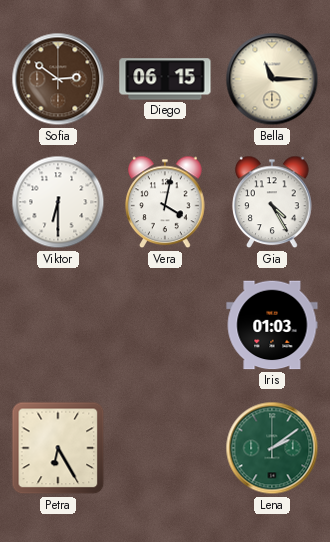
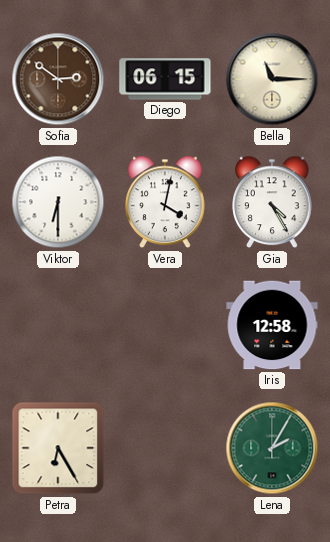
Iris: 01:03 -> 12:58 (272, 325)
Lena: 2:09 -> 2:05 (272, 448)
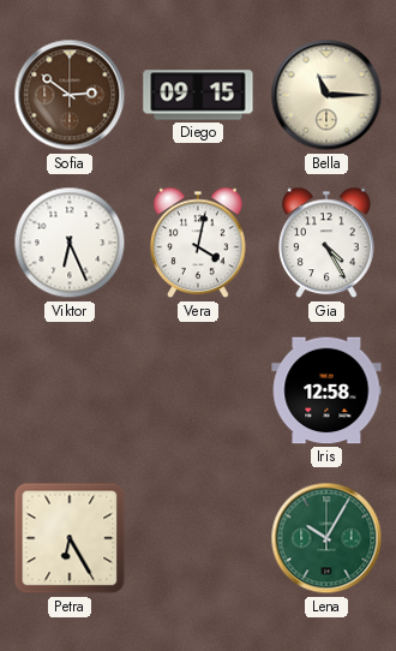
Diego: 06:15 -> 09:15 (198, 95)
Viktor: 6:30 -> 6:26 (70, 243)
Lena: 2:05 -> 10:05 (326, 538)
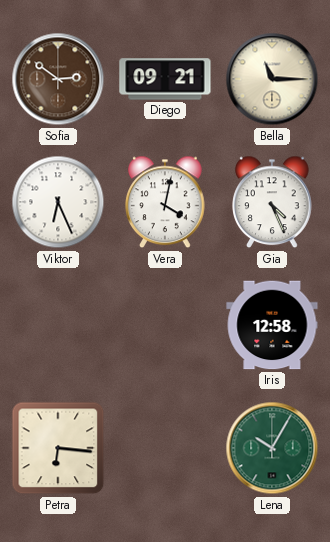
Diego: 09:15 -> 09:21 (165, 79)
Gia: 4:25 -> 4:26 (272, 202)
Petra: 6:25 -> 6:16 (58, 448)
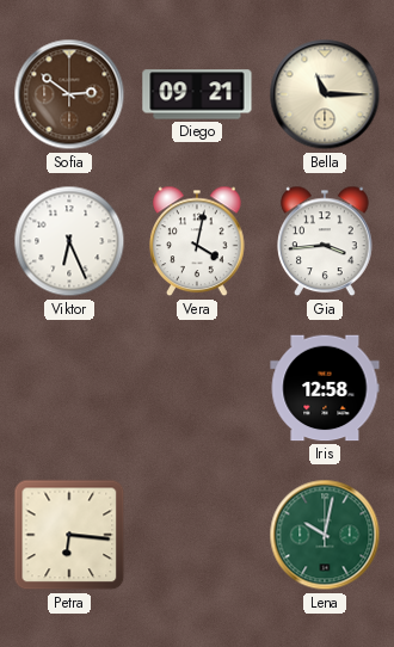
Gia: 4:26 -> 3:44 (325, 241)
Lena: 10:05 -> 10:02 (325, 535)
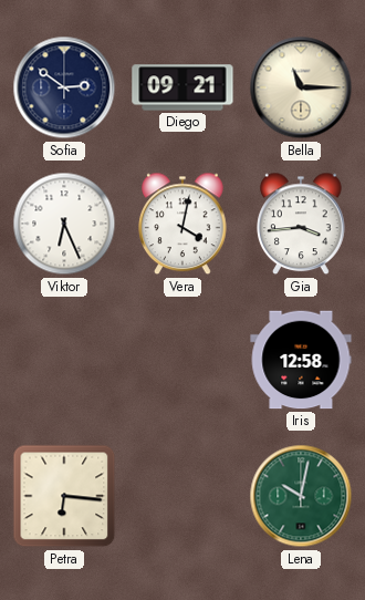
Sofia dial: brown -> navy (64, 87)
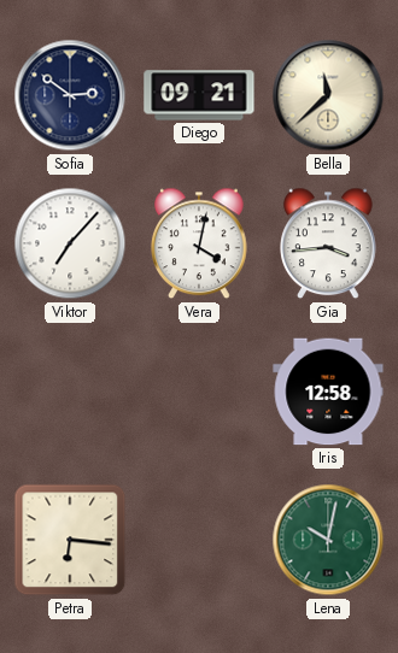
Bella: 11:15 -> 11:38 (328, 95)
Viktor: 6:26 -> 7:07 (70, 243)
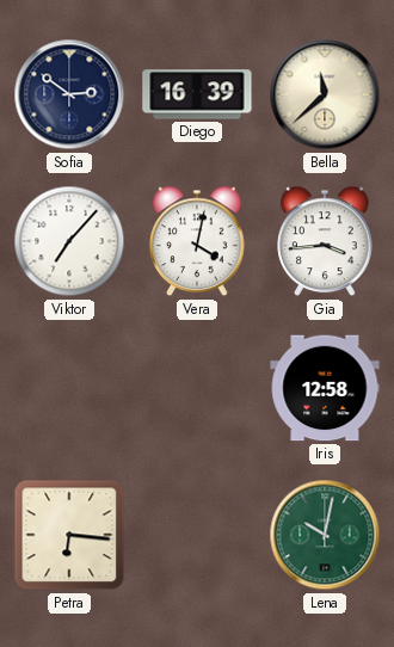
Diego: 09:21 -> 16:39 (197, 94)
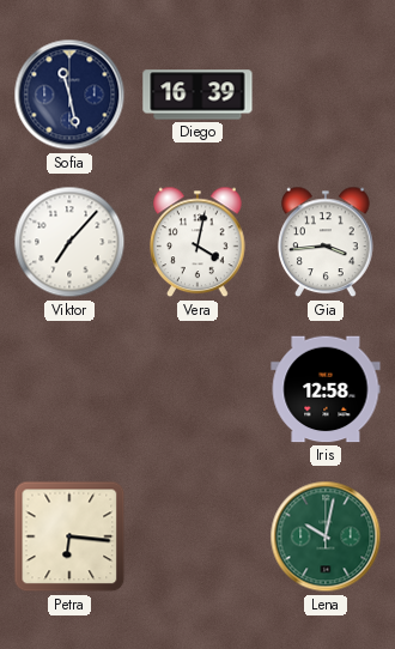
Sofia: 2:51 -> 11:28 (69, 95)
Bella: 11:38 -> none (325, 94)
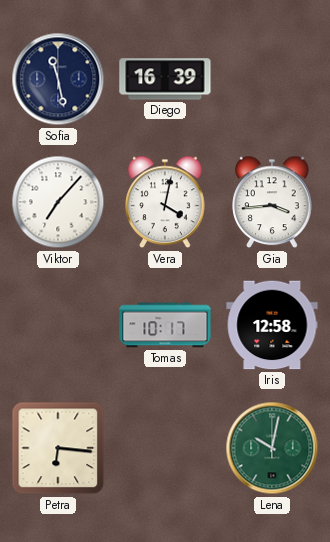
Tomas: none -> 10:17 (165, 325)
